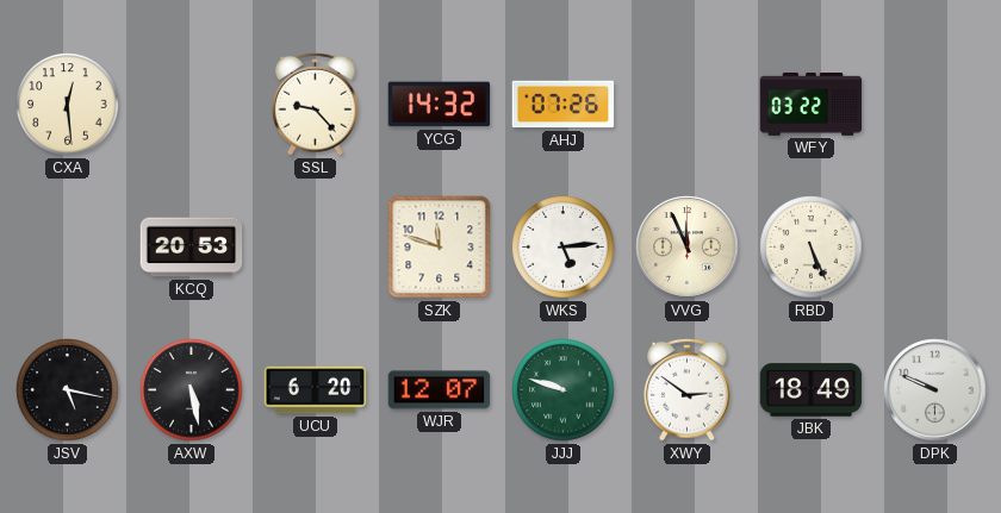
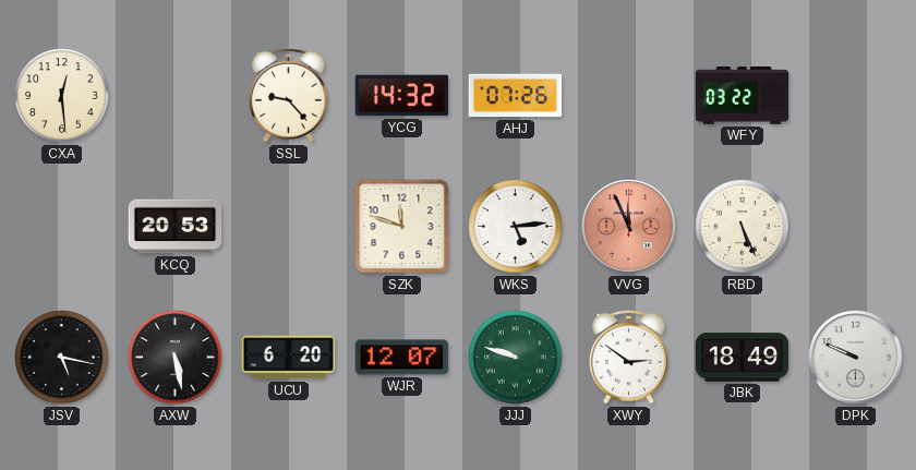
VVG dial: cream -> salmon (629, 227)
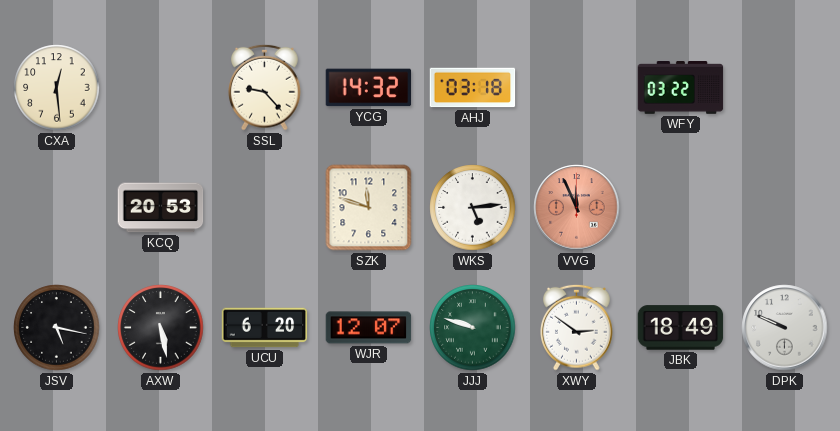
AHJ: 07:26 -> 03:18 (473, 88)
RBD: 5:26 -> none (743, 227)
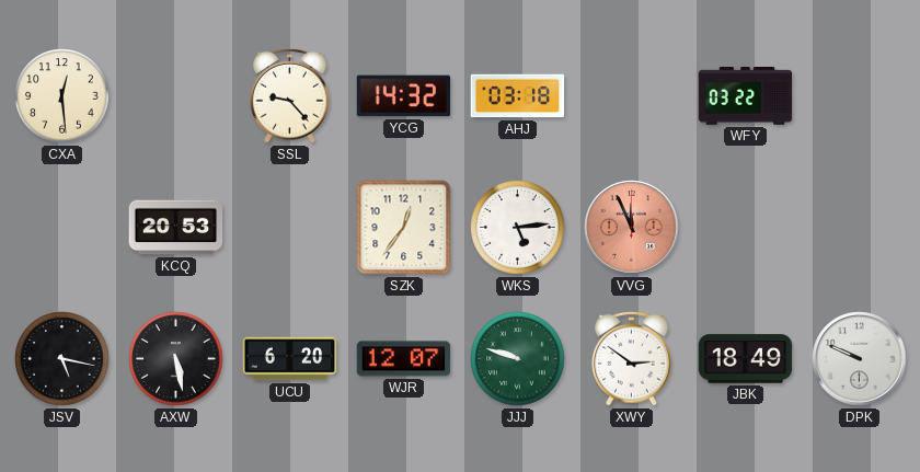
SZK: 11:48 -> 12:36 (404, 228)
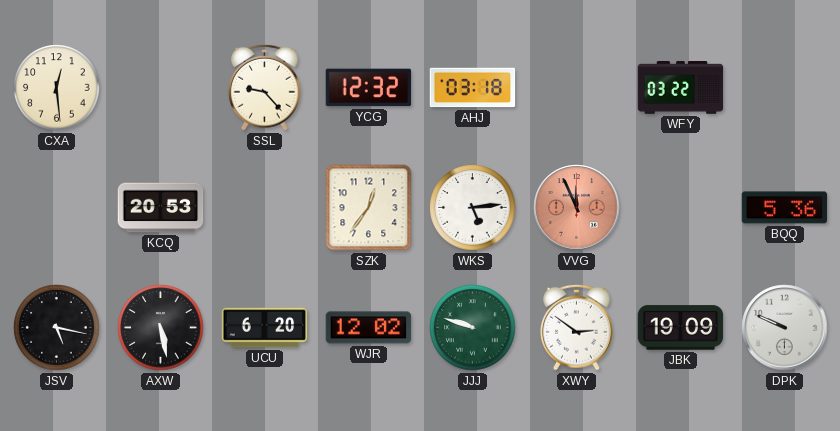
YCG: 14:32 -> 12:32 (369, 88)
BQQ: none -> 5:36 (785, 208)
WJR: 12:07 -> 12:02 (369, 328)
JBK: 18:49 -> 19:09 (681, 328)
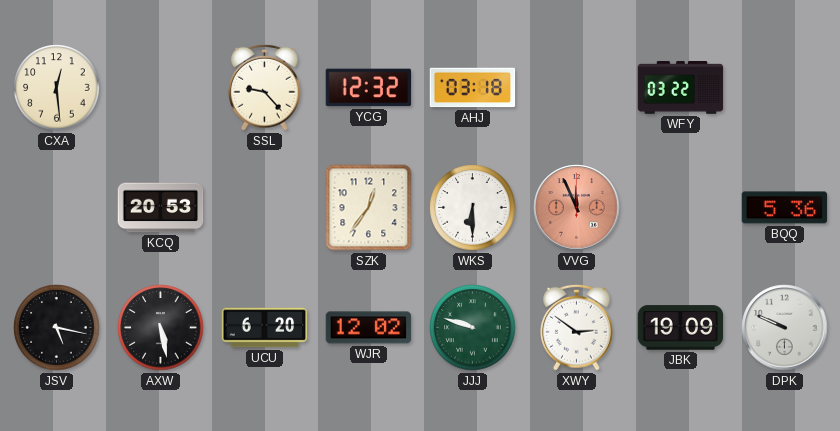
WKS: 5:14 -> 6:30 (473, 208)
